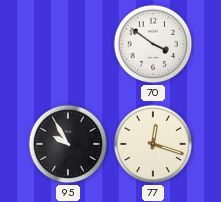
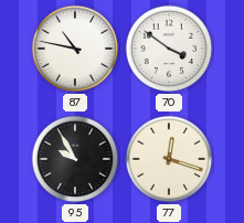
87: none -> 10:47 (75, 49)
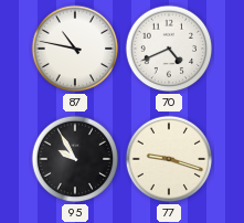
70: 3:51 -> 4:41 (169, 49)
77: 12:18 -> 9:18 (169, 159)
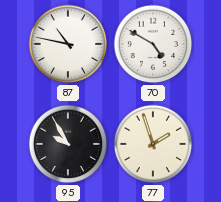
70: 4:41 -> 4:50 (153, 44)
77: 9:18 -> 1:57 (153, 144)
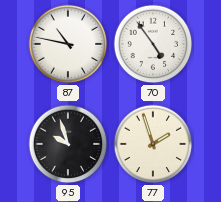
70: 4:50 -> 4:54 (153, 44)
95: 9:55 -> 9:57 (68, 144)
